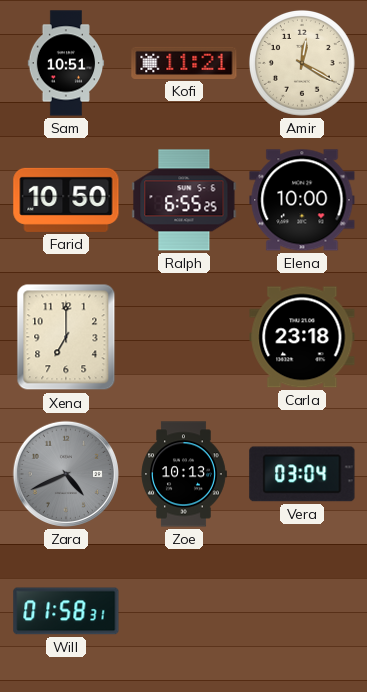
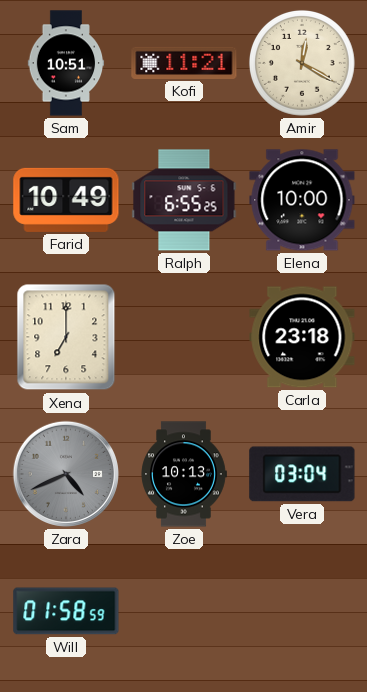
Farid: 10:50 -> 10:49 (66, 200)
Will: 01:58:31 -> 01:58:59 (66, 611)
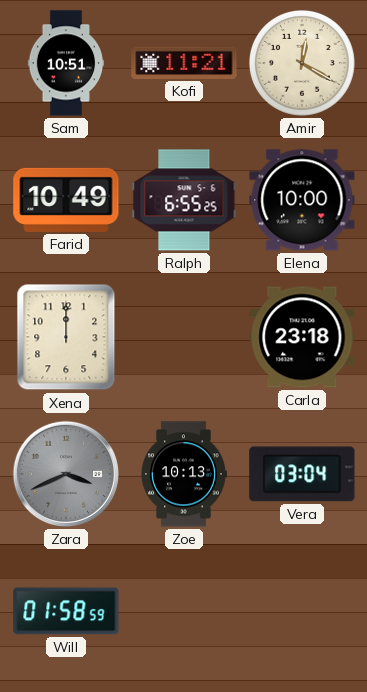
Xena: 7:00 -> 12:00 (66, 337)
Zara: 4:41 -> 3:41 (66, 474)
